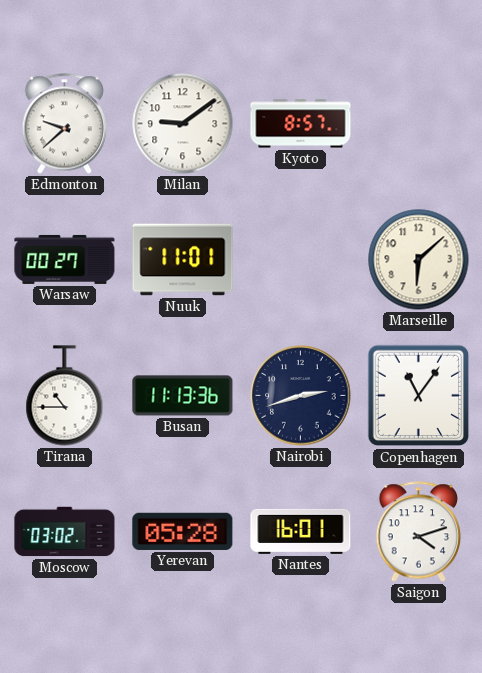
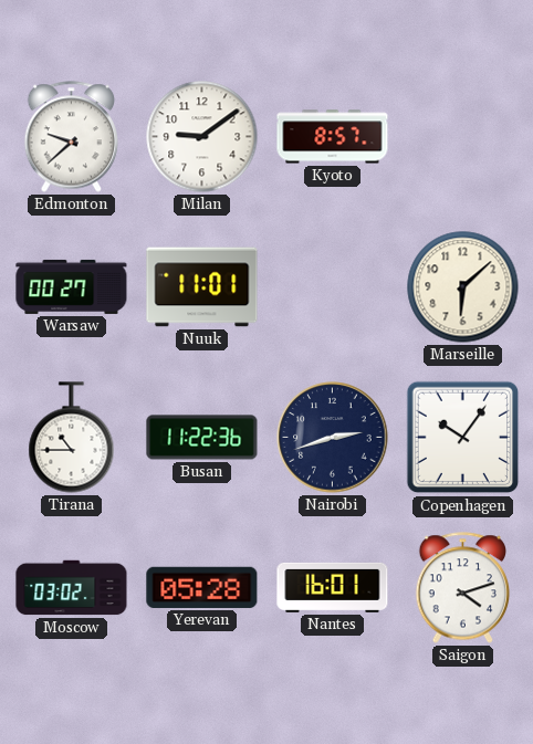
Busan: 11:13 -> 11:22 (202, 438)
Copenhagen: 11:06 -> 10:06 (463, 438)
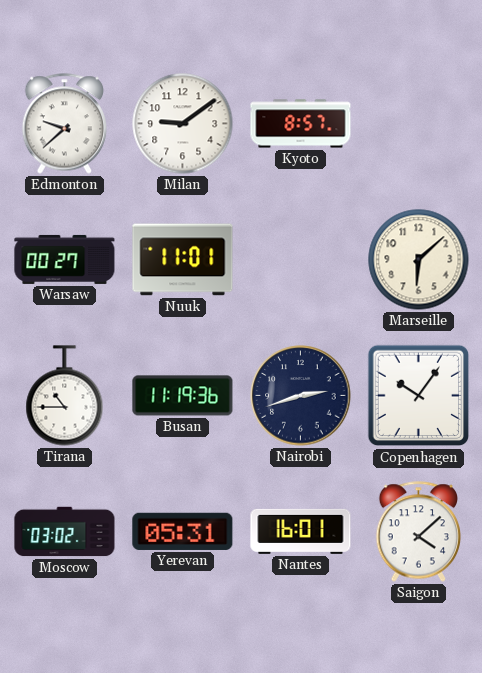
Busan: 11:22 -> 11:19 (183, 396)
Yerevan: 05:28 -> 05:31 (183, 531)
Saigon: 4:12 -> 4:08 (419, 532)
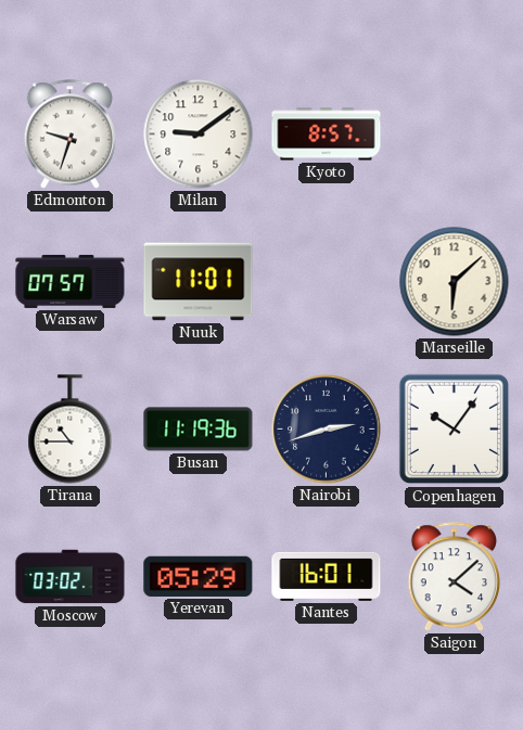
Edmonton: 9:38 -> 9:33 (71, 135)
Warsaw: 00:27 -> 07:57 (71, 281)
Yerevan: 05:31 -> 05:29 (199, 576)
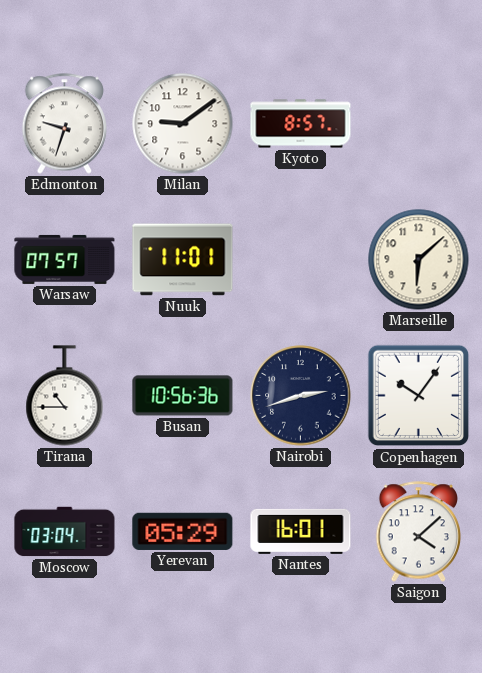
Busan: 11:19 -> 10:56 (183, 396)
Moscow: 03:02 -> 03:04 (65, 532)
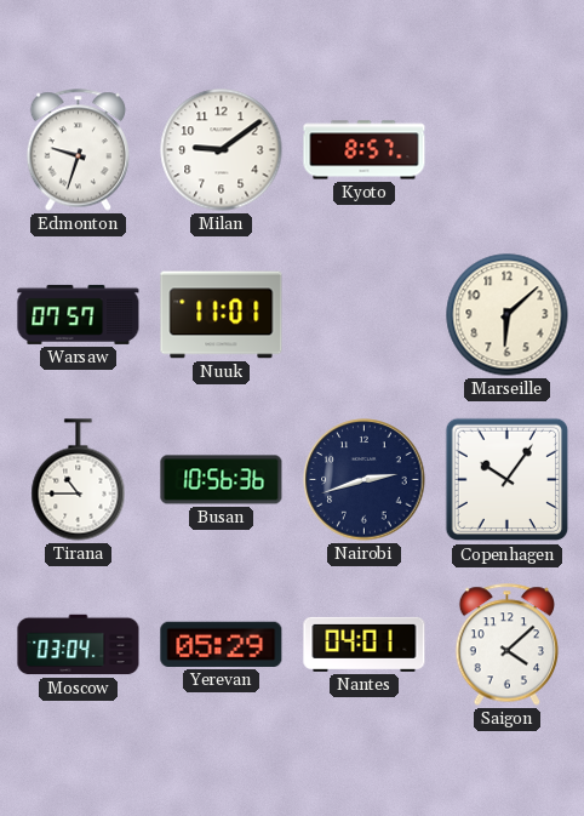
Nantes: 16:01 -> 04:01 (365, 644)
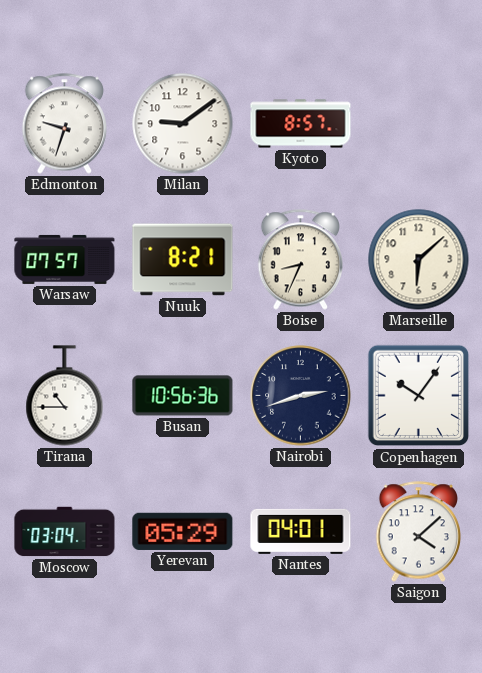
Nuuk: 11:01 -> 8:21 (183, 260)
Boise: none -> 8:34 (301, 260)
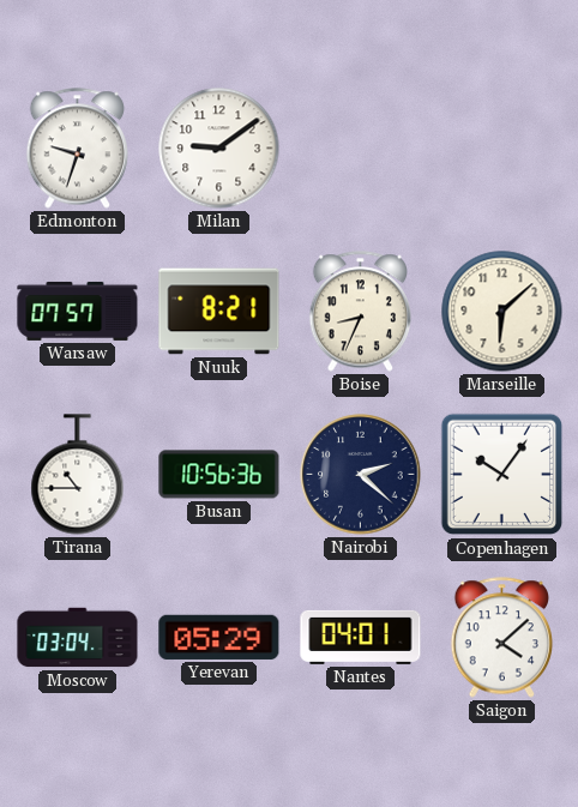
Kyoto: 8:57 -> none (301, 124)
Nairobi: 2:42 -> 2:22 (361, 475)
